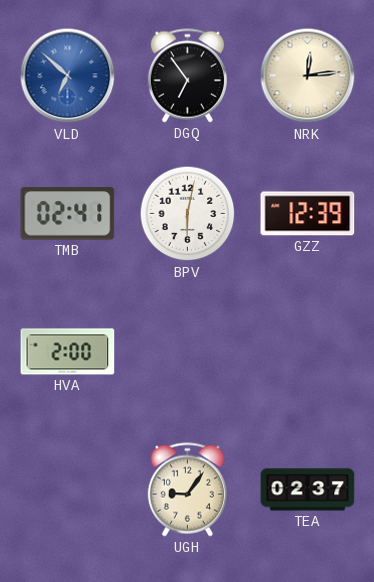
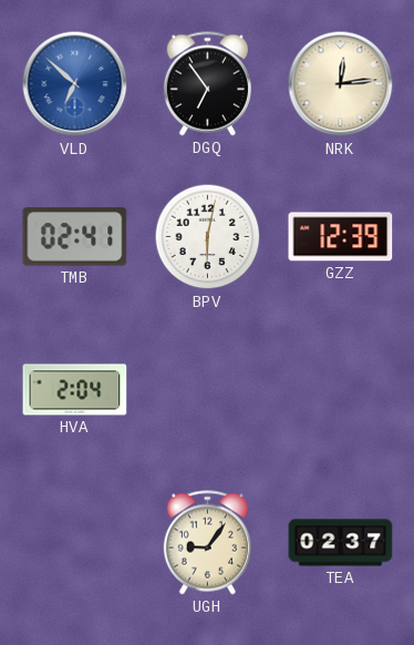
HVA: 2:00 -> 2:04 (75, 390)
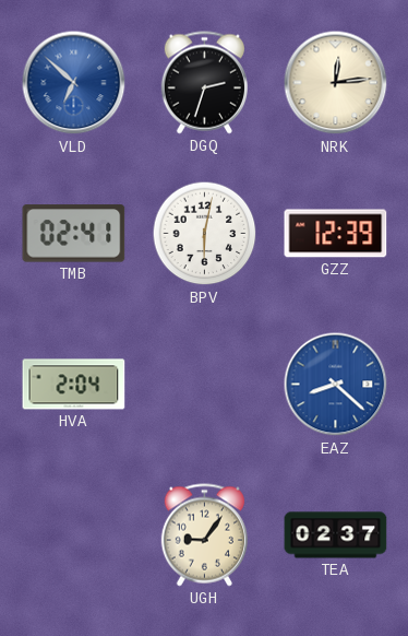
DGQ: 6:54 -> 2:33 (204, 83)
EAZ: none -> 8:22 (336, 385)
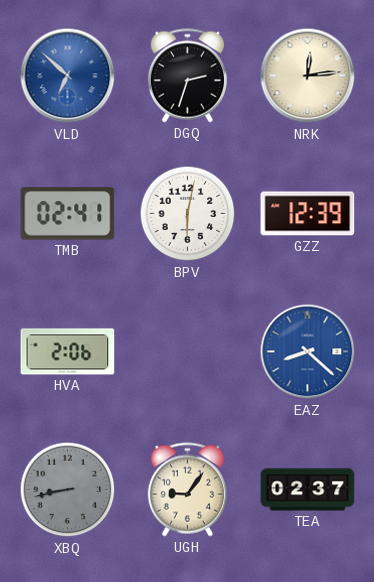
HVA: 2:04 -> 2:06 (68, 352)
XBQ: none -> 8:43 (68, 490)
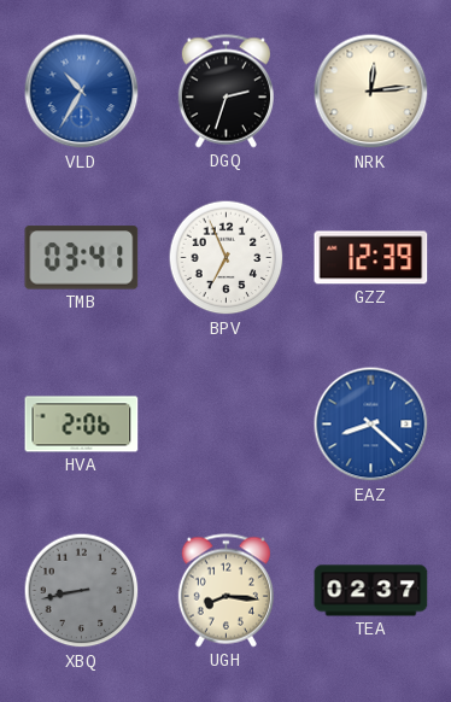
VLD: 6:52 -> 10:35 (82, 92)
TMB: 02:41 -> 03:41 (82, 258)
BPV: 6:02 -> 6:56 (227, 258)
UGH: 9:06 -> 8:16 (225, 591)
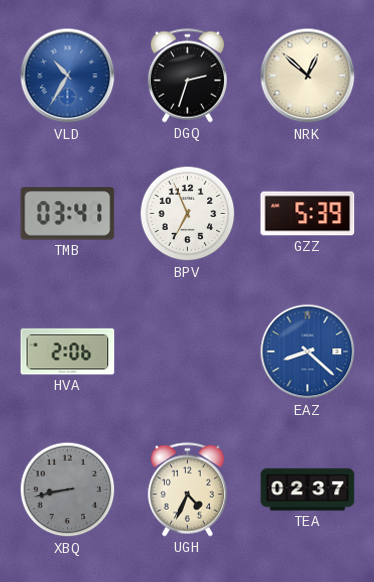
NRK: 12:14 -> 12:52 (308, 76)
GZZ: 12:39 -> 5:39 (308, 214)
UGH: 8:16 -> 4:34 (187, 490)
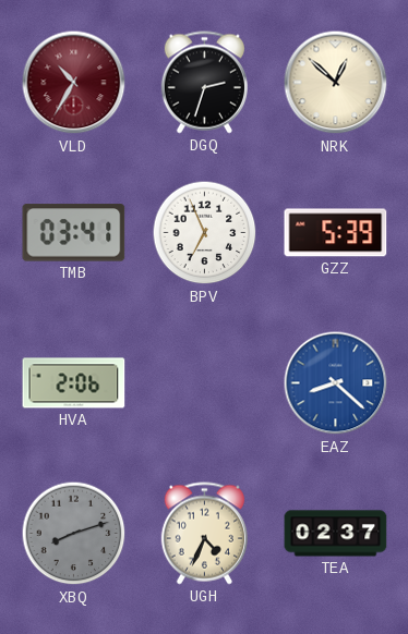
VLD dial: blue -> burgundy (74, 83)
XBQ: 8:43 -> 8:12 (74, 534)
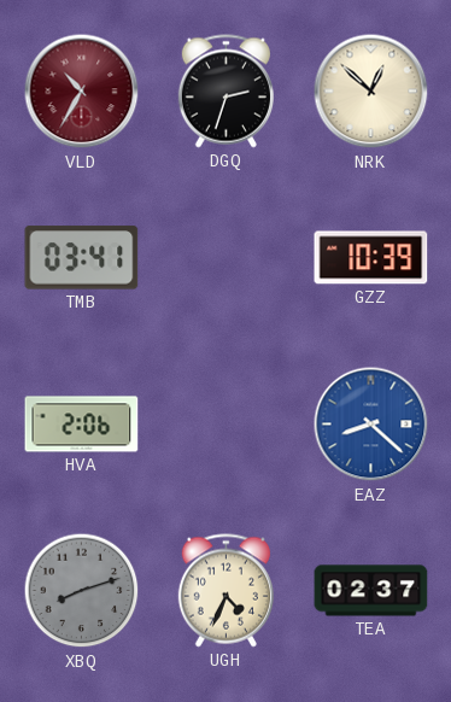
BPV: 6:56 -> none (205, 233)
GZZ: 5:39 -> 10:39 (371, 258)
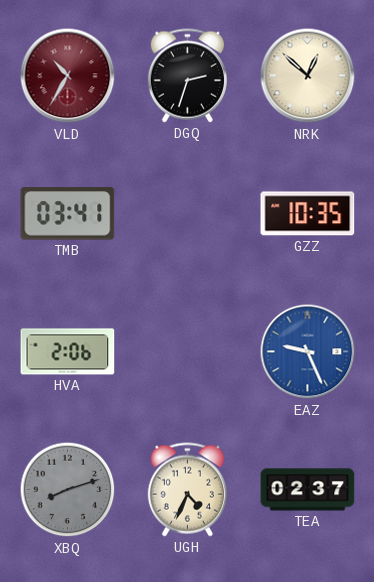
GZZ: 10:39 -> 10:35 (308, 214)
EAZ: 8:22 -> 9:26 (308, 352)
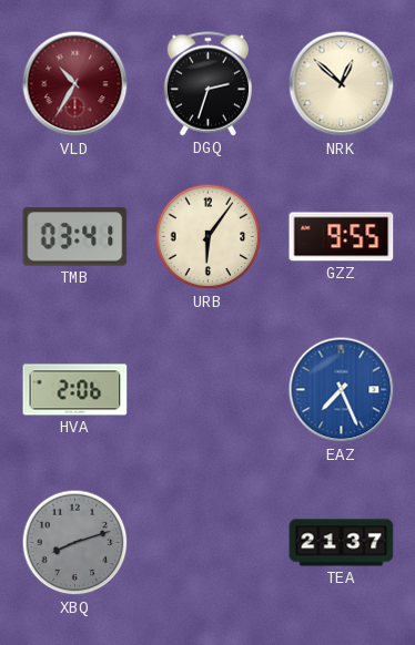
URB: none -> 6:06 (209, 237)
GZZ: 10:35 -> 9:55 (342, 237)
EAZ: 9:26 -> 7:26 (342, 390)
UGH: 4:34 -> none (187, 490)
TEA: 02:37 -> 21:37 (342, 543)
